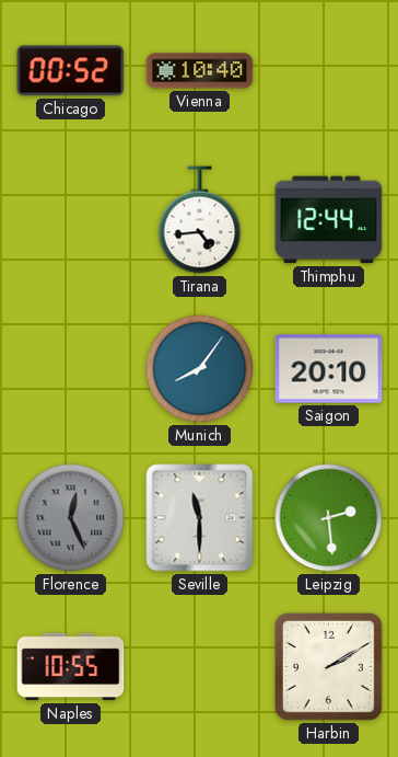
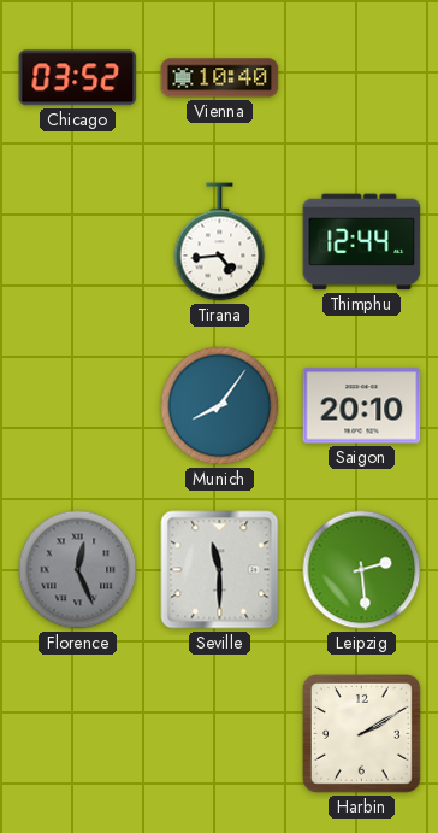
Chicago: 00:52 -> 03:52 (78, 78)
Naples: 10:55 -> none (71, 667)
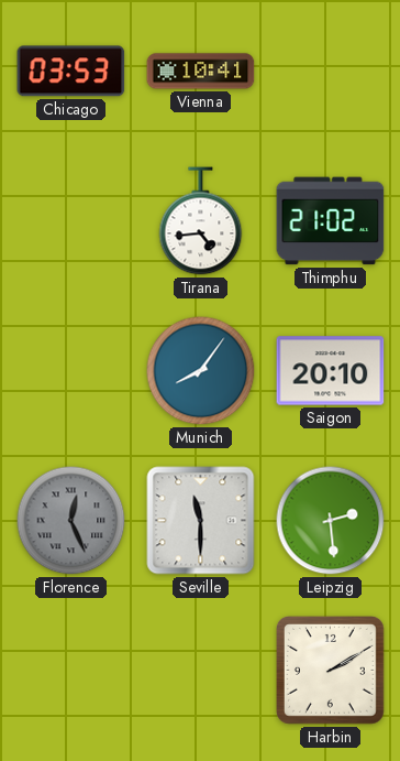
Chicago: 03:52 -> 03:53 (71, 72)
Vienna: 10:40 -> 10:41 (201, 72)
Thimphu: 12:44 -> 21:02 (331, 221)
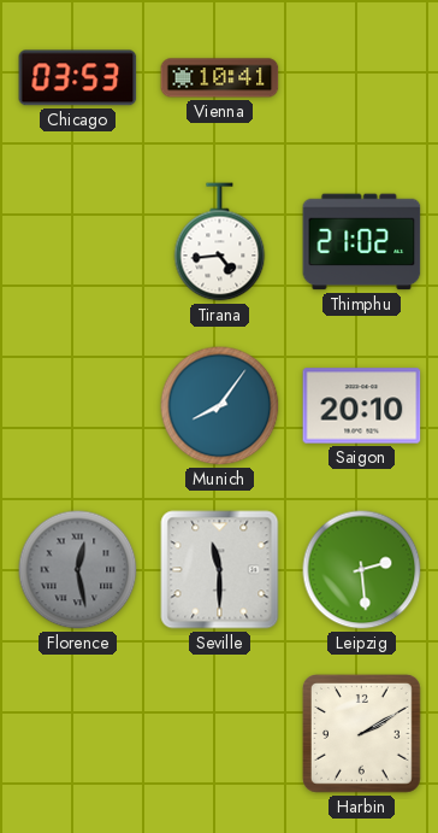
Florence: 12:26 -> 12:28 (78, 570)
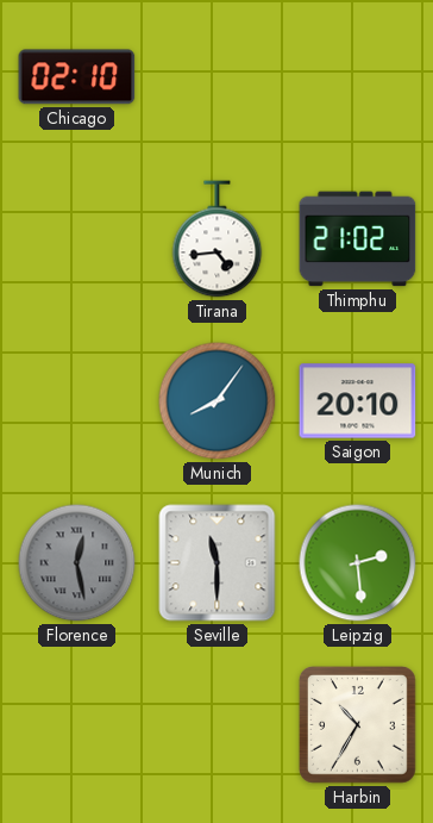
Chicago: 03:53 -> 02:10 (77, 77)
Vienna: 10:41 -> none (220, 78)
Harbin: 2:10 -> 10:35 (358, 725)
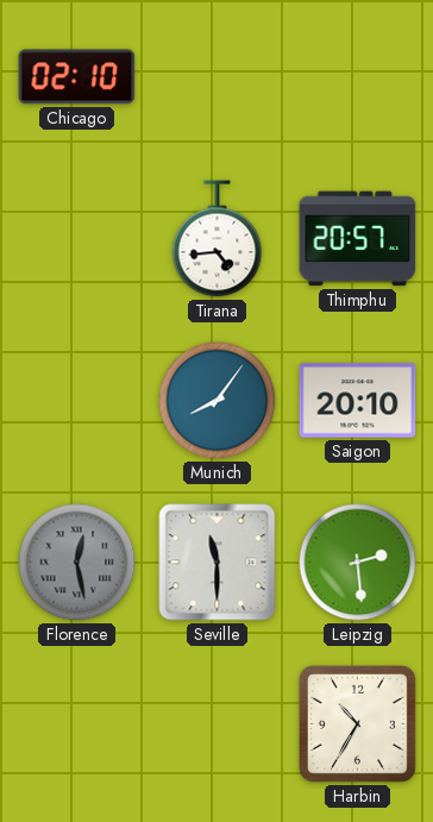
Thimphu: 21:02 -> 20:57 (358, 239)
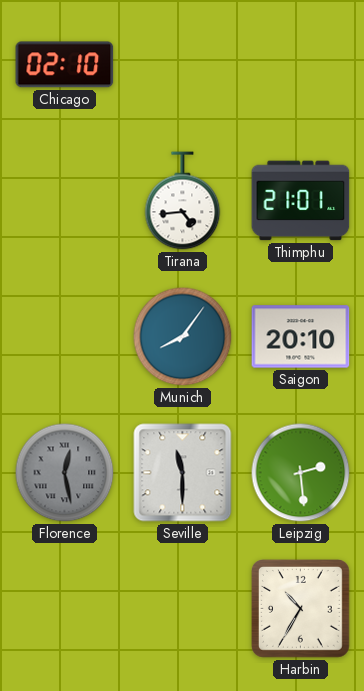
Thimphu: 20:57 -> 21:01 (301, 201)
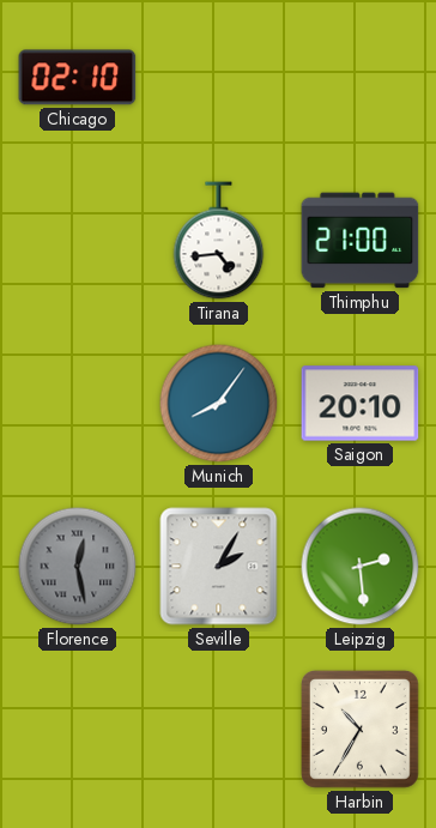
Thimphu: 21:01 -> 21:00 (361, 241)
Seville: 11:30 -> 2:05 (219, 567)
